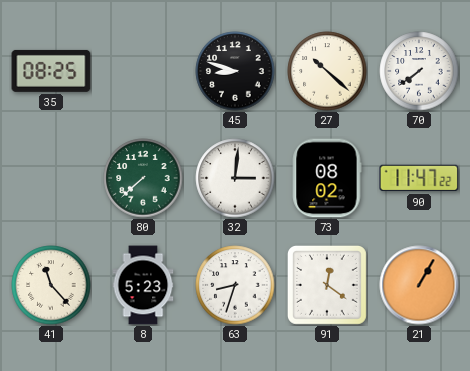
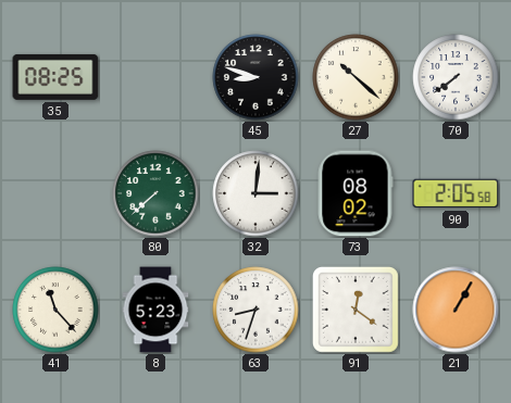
90: 11:47 -> 2:05 (456, 193)
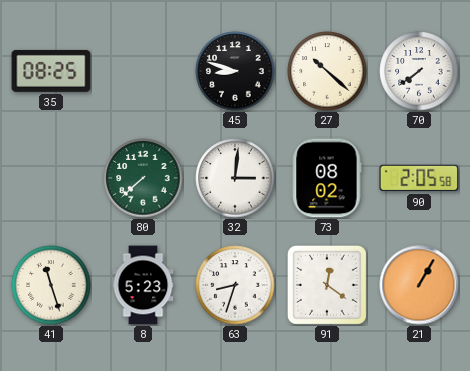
41: 11:23 -> 11:27 (51, 285)
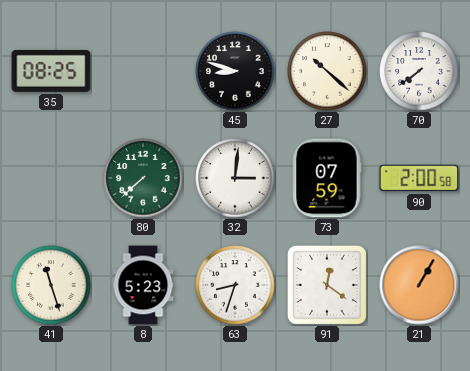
73: 08:02 -> 07:59 (327, 178)
90: 2:05 -> 2:00 (419, 178)
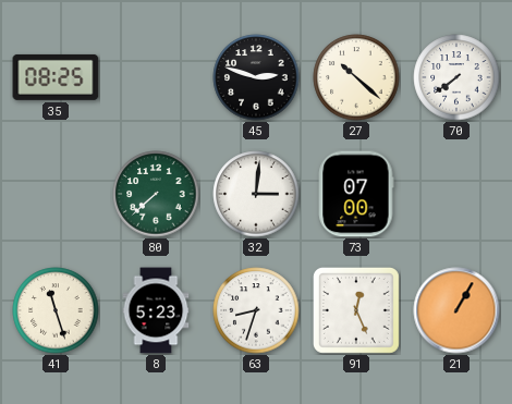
45: 8:48 -> 2:48 (256, 77)
73: 07:59 -> 07:00 (356, 194)
90: 2:00 -> none (419, 178)
91: 12:21 -> 12:26 (356, 310)
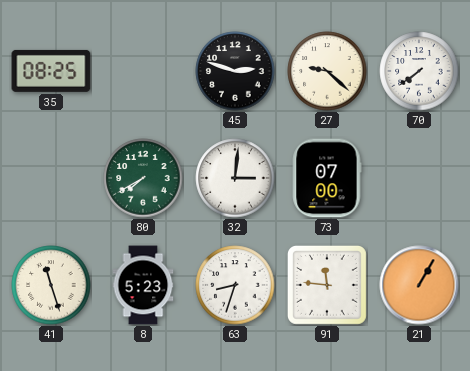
27: 10:22 -> 9:22 (327, 71)
80: 7:38 -> 7:40 (143, 178)
91: 12:26 -> 11:46 (327, 285)
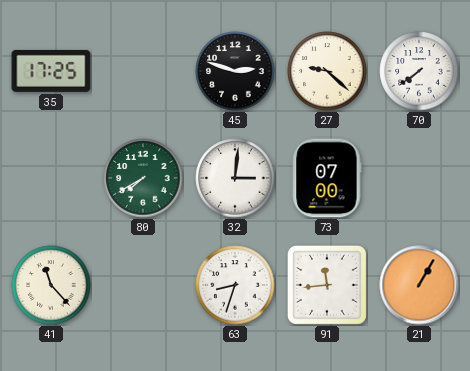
35: 08:25 -> 17:25 (51, 71)
41: 11:27 -> 11:23 (51, 285)
8: 5:23 -> none (143, 285)
91: 11:46 -> 11:44 (327, 285)
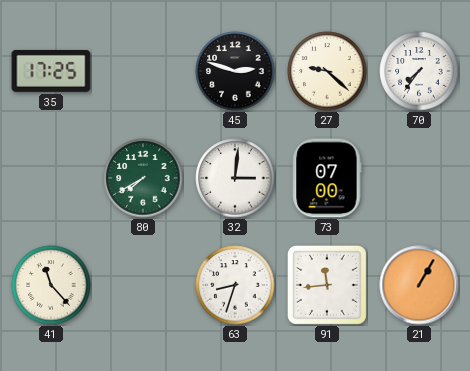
70: 7:39 -> 7:36 (419, 71)
